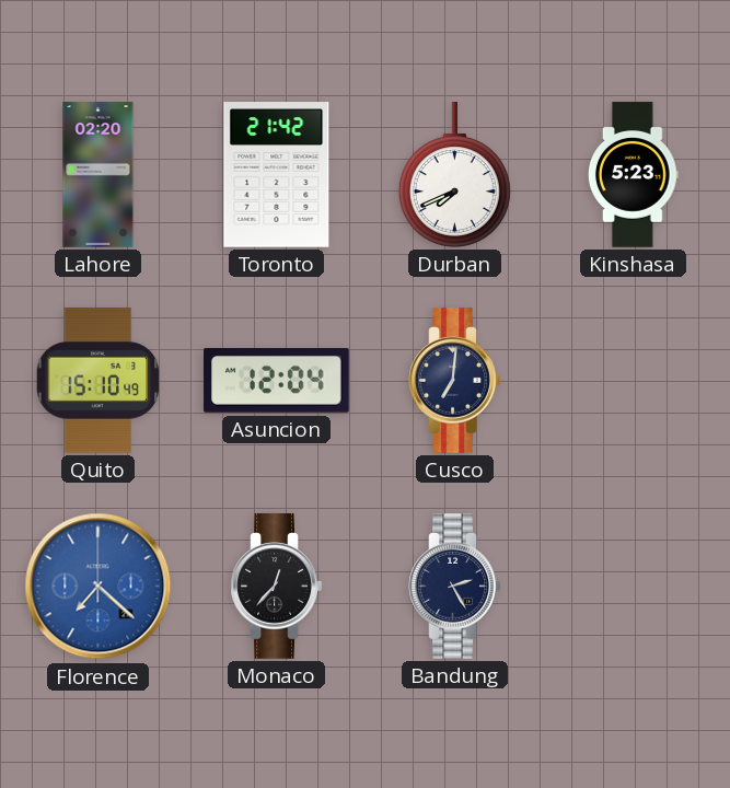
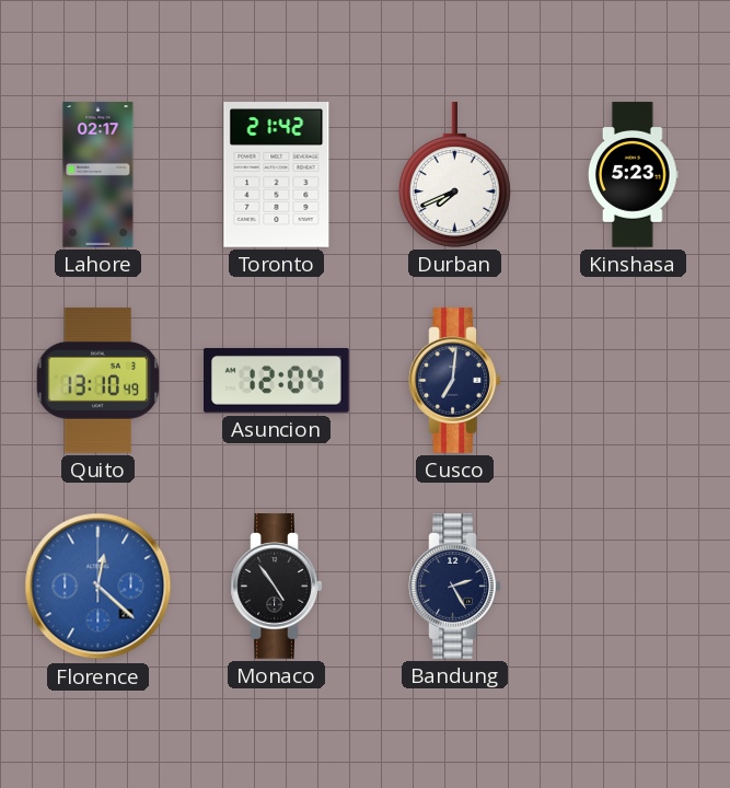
Lahore: 02:20 -> 02:17 (99, 175)
Quito: 15:10 -> 13:10 (99, 381)
Florence: 7:22 -> 12:22 (99, 587)
Monaco: 12:37 -> 4:54 (277, 587)
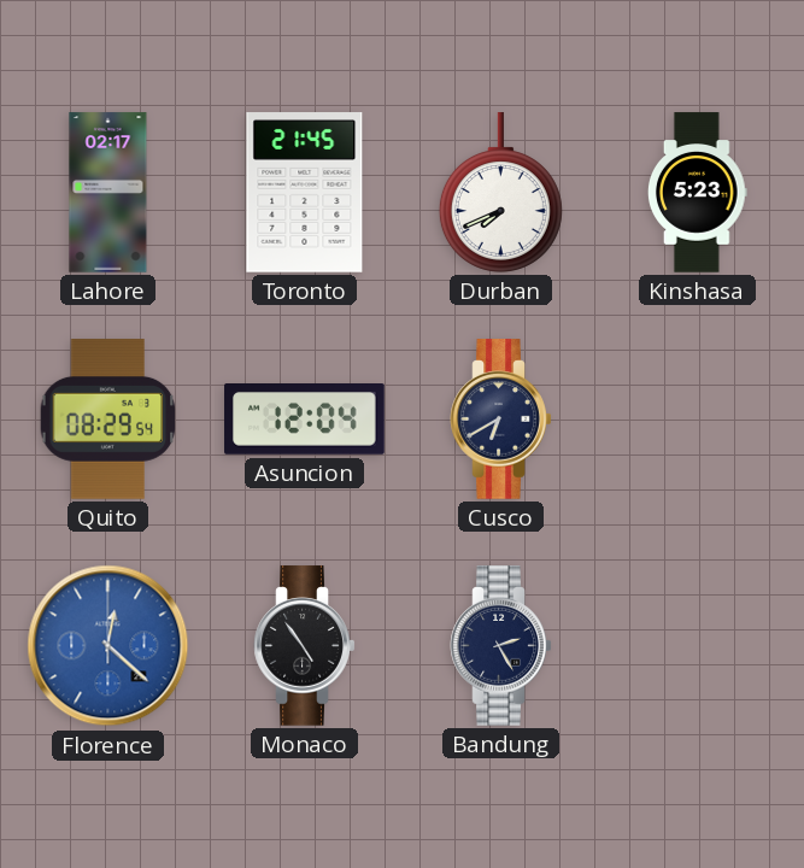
Toronto: 21:42 -> 21:45 (305, 193)
Quito: 13:10 -> 08:29 (108, 420)
Cusco: 7:01 -> 6:40 (501, 420)
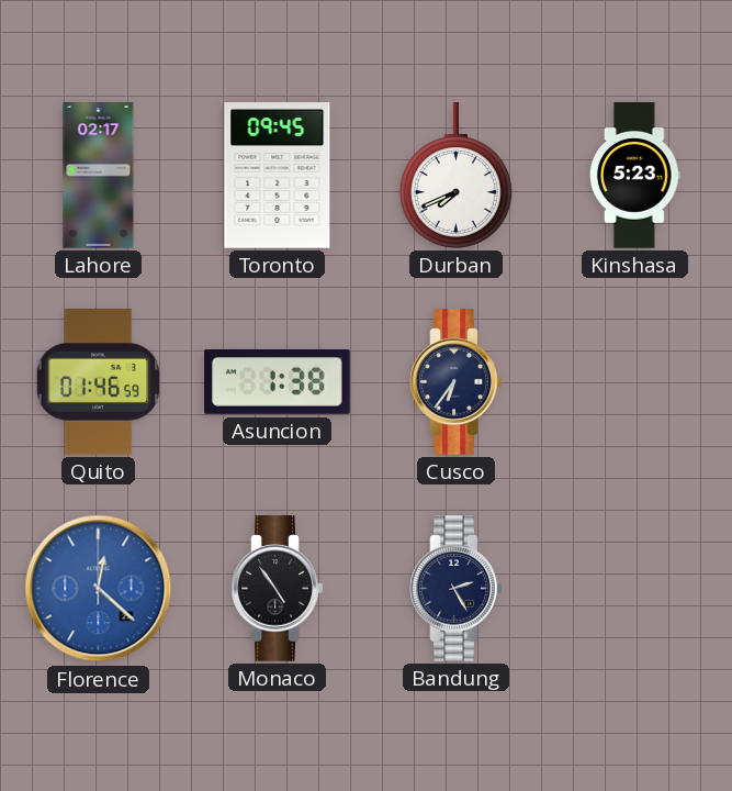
Toronto: 21:45 -> 09:45 (278, 176)
Quito: 08:29 -> 01:46 (99, 382)
Asuncion: 12:04 -> 1:38 (278, 382)
Cusco: 6:40 -> 6:36 (457, 382)
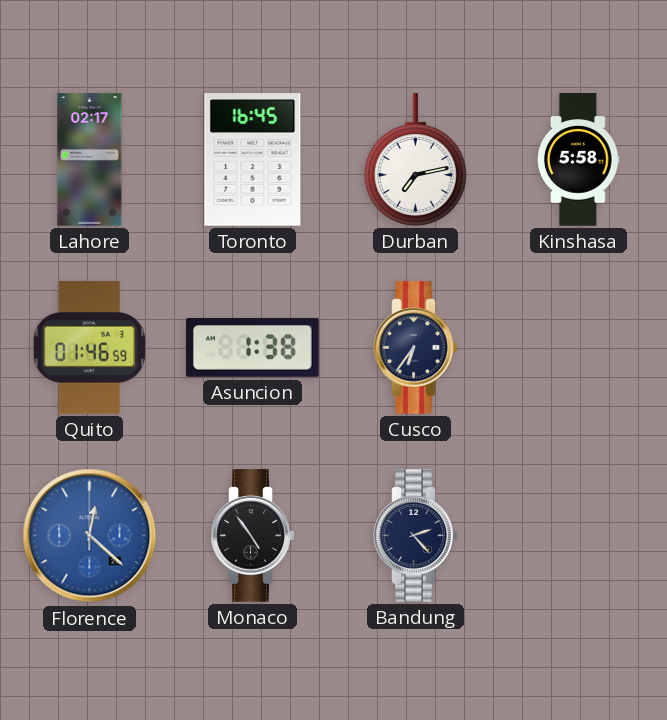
Toronto: 09:45 -> 16:45 (253, 160)
Durban: 7:41 -> 7:13 (415, 160)
Kinshasa: 5:23 -> 5:58 (579, 160)
Bandung: 2:25 -> 2:23 (416, 536)
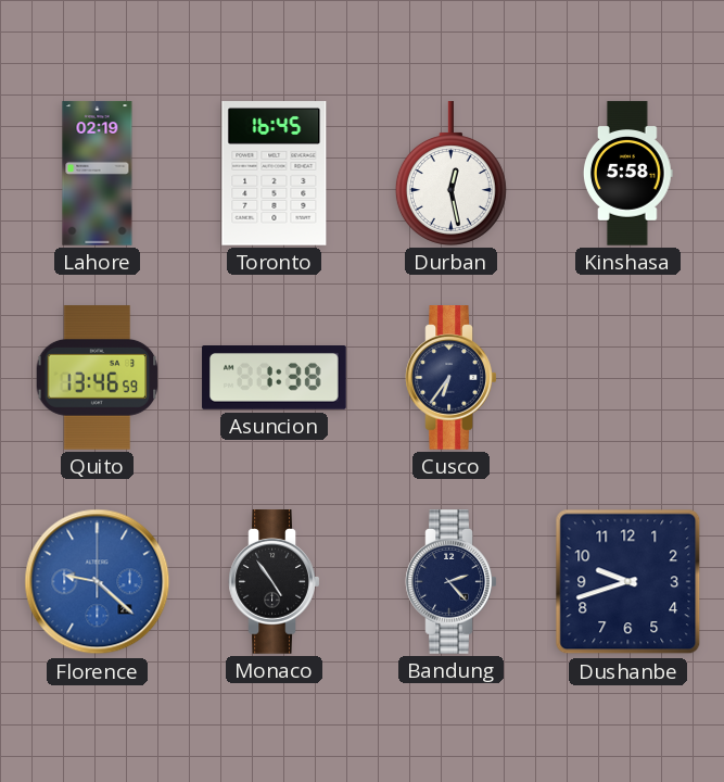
Lahore: 02:17 -> 02:19 (98, 174)
Durban: 7:13 -> 12:28 (450, 174)
Quito: 01:46 -> 13:46 (98, 378)
Florence: 12:22 -> 9:22 (98, 582)
Dushanbe: none -> 9:42 (628, 582)
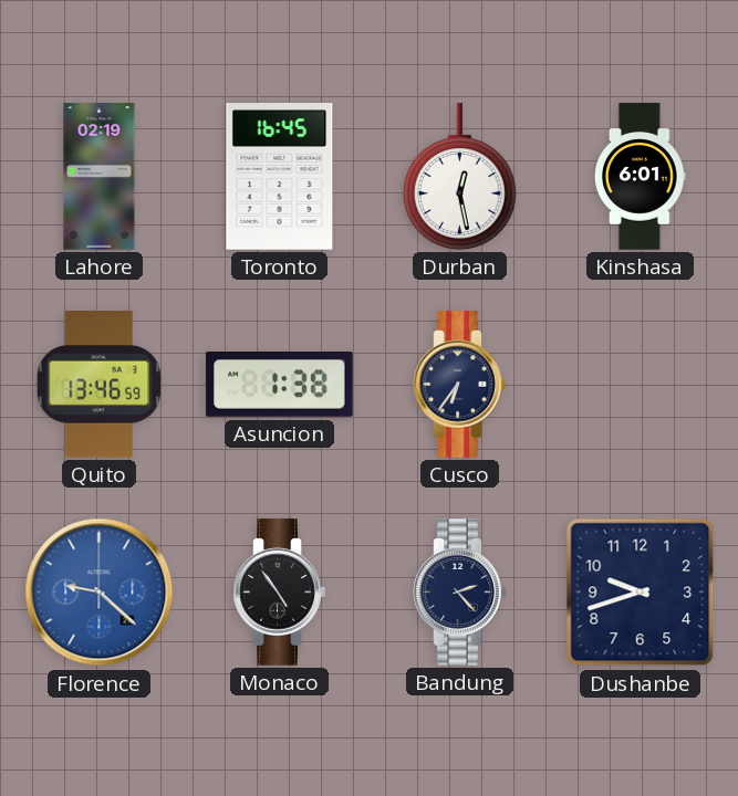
Kinshasa: 5:58 -> 6:01 (641, 177)
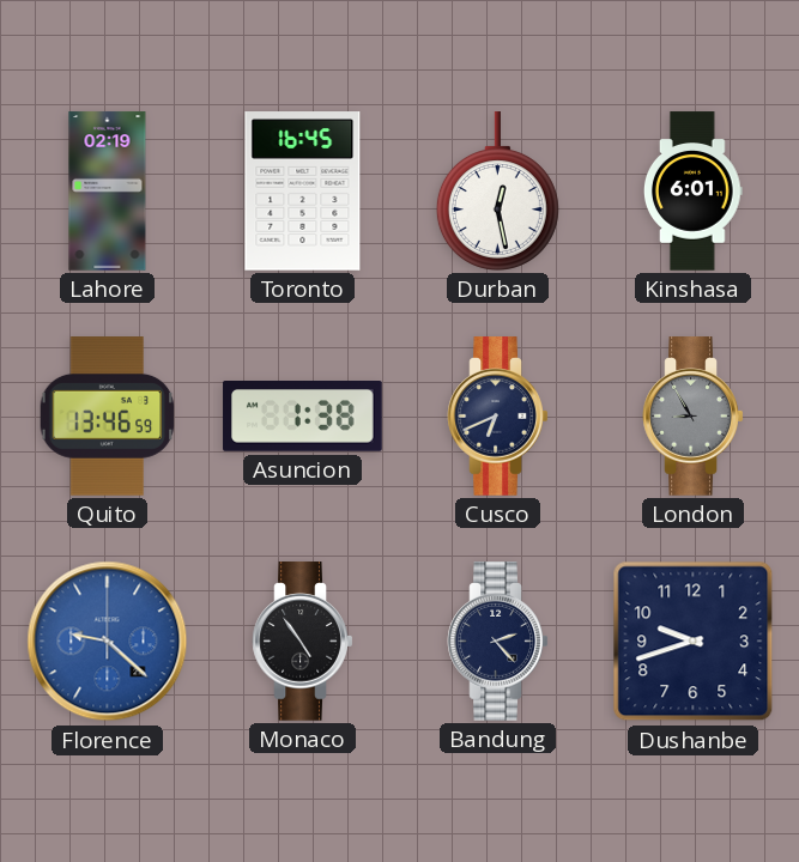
Cusco: 6:36 -> 6:41 (498, 417)
London: none -> 8:55 (694, 417)
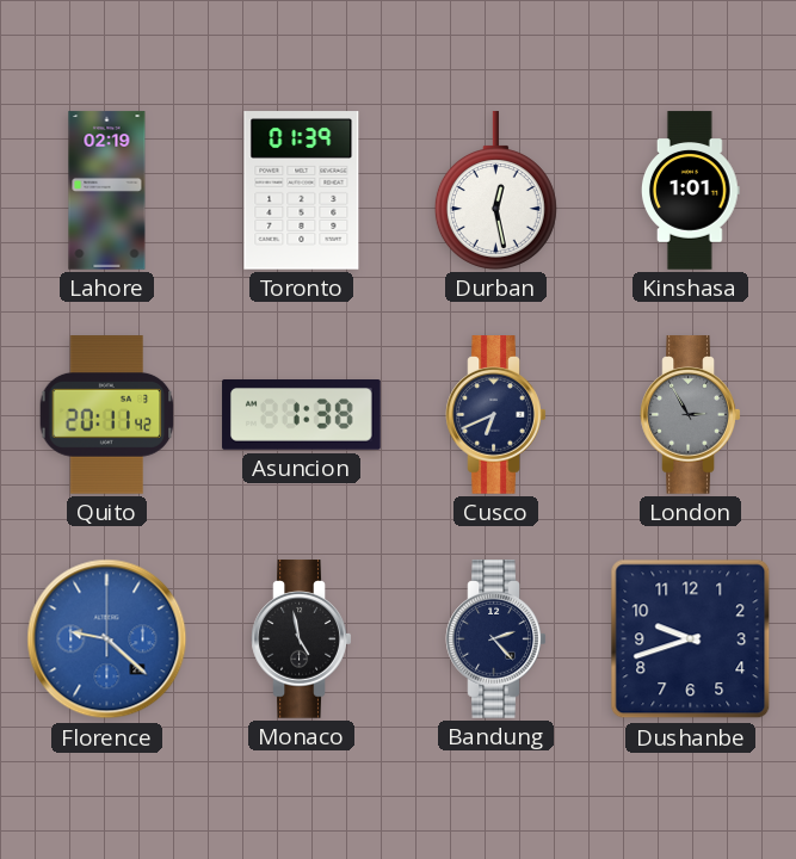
Toronto: 16:45 -> 01:39 (302, 191)
Kinshasa: 6:01 -> 1:01 (691, 191)
Quito: 13:46 -> 20:11 (107, 415)
London: 8:55 -> 2:55 (691, 415)
Monaco: 4:54 -> 4:58 (302, 639)
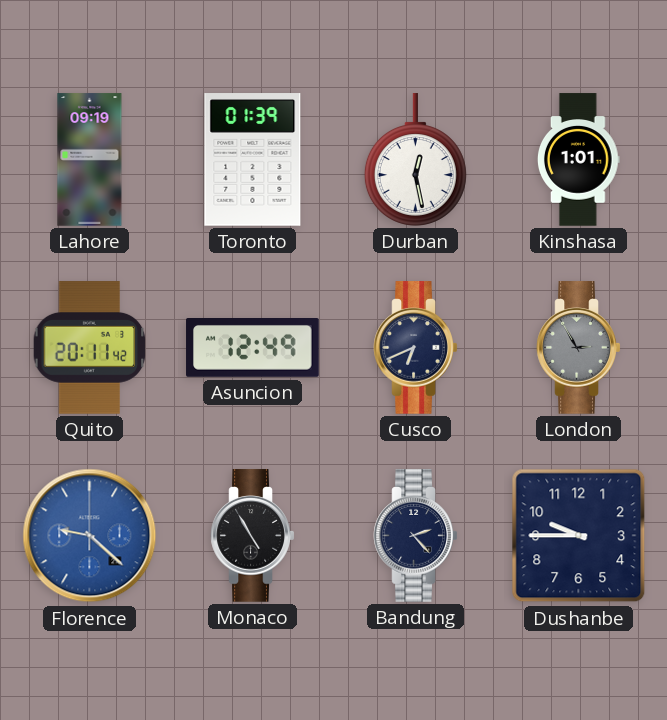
Lahore: 02:19 -> 09:19 (90, 160)
Asuncion: 1:38 -> 12:49 (253, 348)
Monaco: 4:58 -> 4:55 (253, 536)
Dushanbe: 9:42 -> 9:45 (579, 536)
